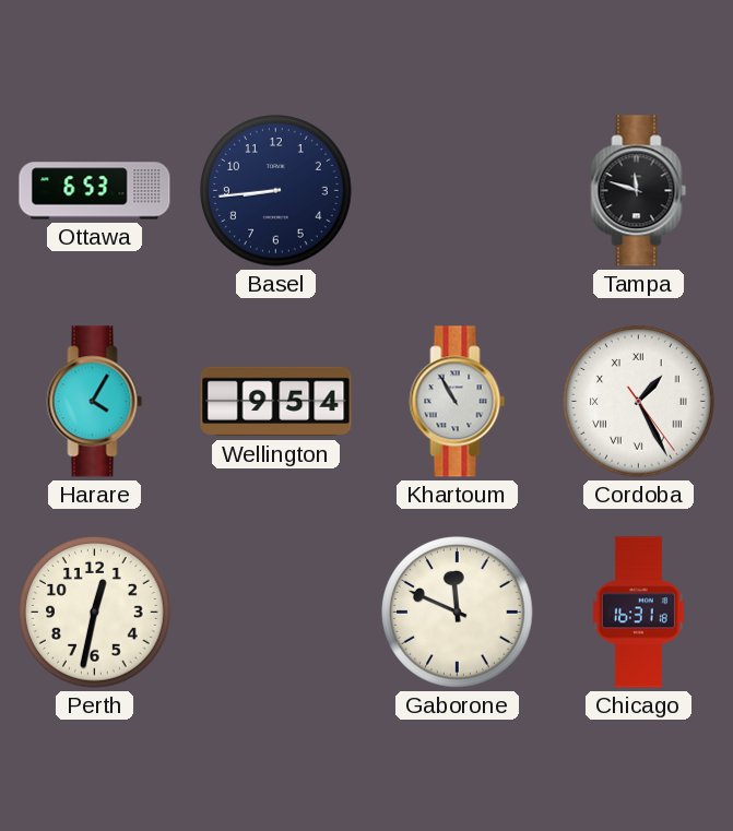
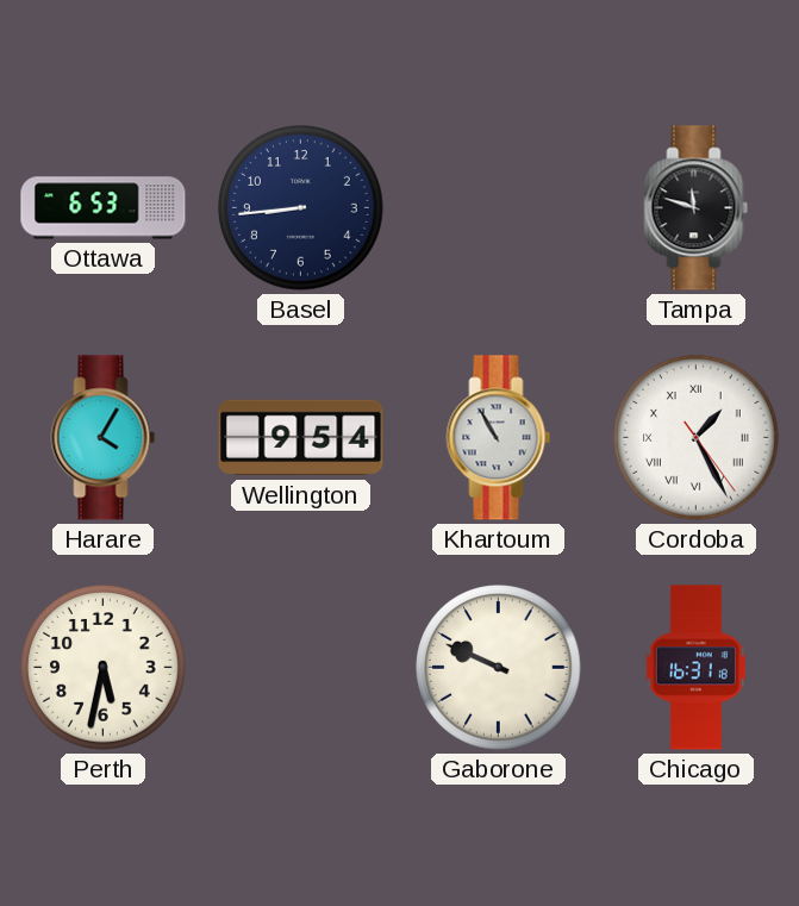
Perth: 12:32 -> 5:32 (104, 668)
Gaborone: 11:49 -> 9:49 (499, 668)
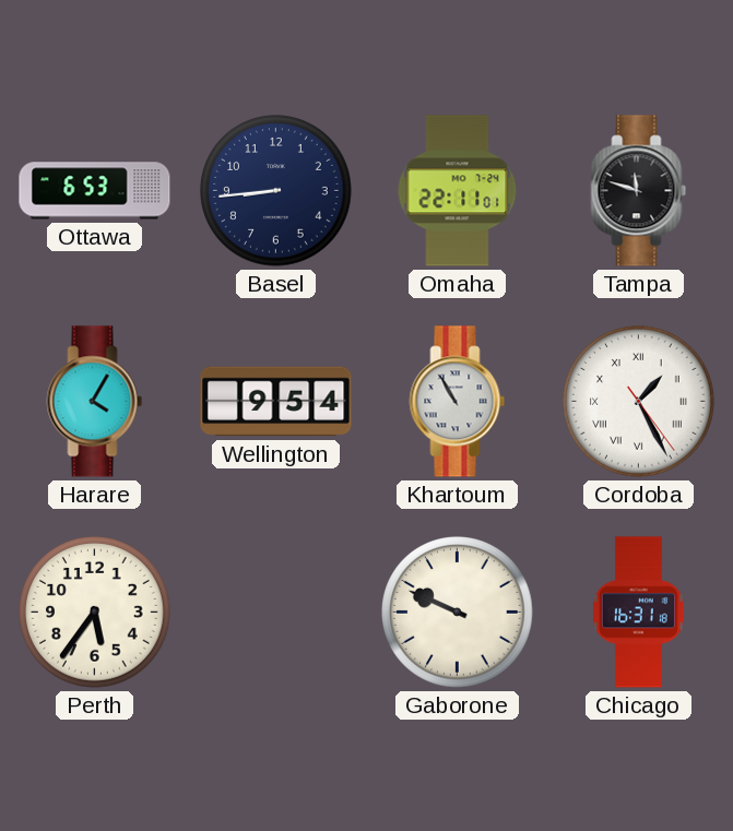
Omaha: none -> 22:11 (458, 191)
Perth: 5:32 -> 5:36 (95, 613)
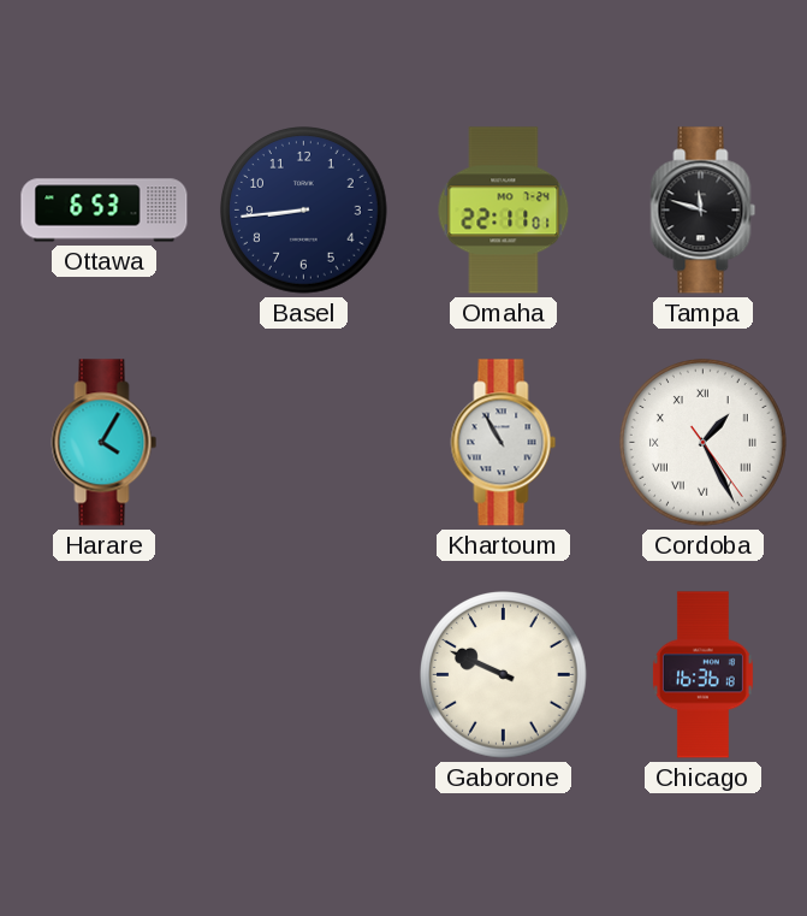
Wellington: 9:54 -> none (276, 402)
Perth: 5:36 -> none (95, 613)
Chicago: 16:31 -> 16:36 (702, 675)
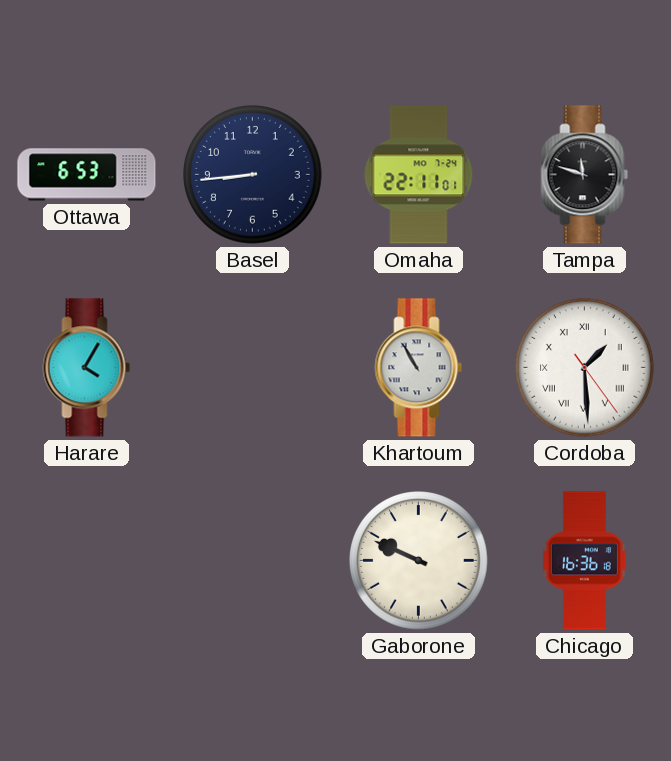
Cordoba: 1:25 -> 1:29 (585, 368)
